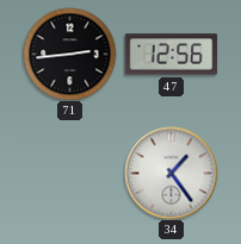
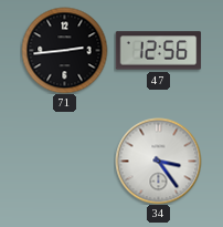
34: 1:24 -> 3:24 (158, 161)
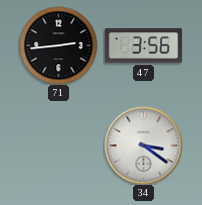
47: 12:56 -> 3:56 (143, 46)
34: 3:24 -> 3:21 (143, 145)
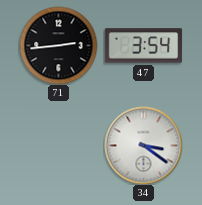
47: 3:56 -> 3:54 (143, 46)
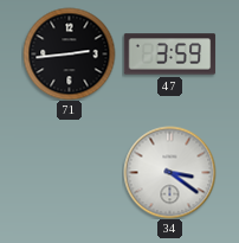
47: 3:54 -> 3:59 (169, 55)
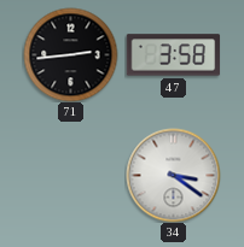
47: 3:59 -> 3:58 (173, 55)
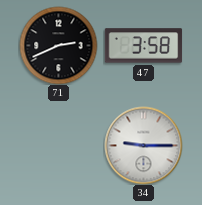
71: 2:44 -> 2:41 (58, 45)
34: 3:21 -> 9:15 (143, 145)
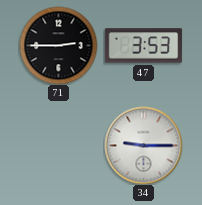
71: 2:41 -> 2:45 (58, 45)
47: 3:58 -> 3:53 (143, 46)
